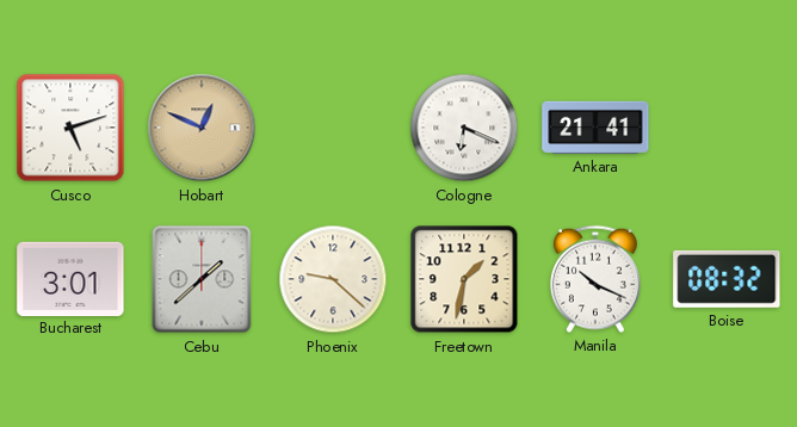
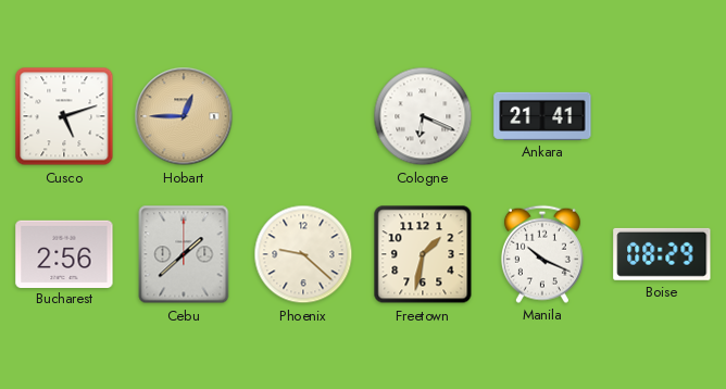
Hobart: 12:49 -> 12:45 (184, 116)
Bucharest: 3:01 -> 2:56 (64, 253)
Boise: 08:32 -> 08:29 (662, 254)
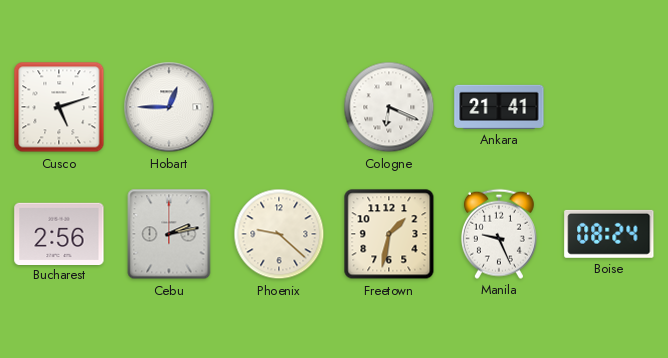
Hobart dial: champagne -> white (169, 107)
Cebu: 1:38 -> 2:13 (169, 234)
Manila: 10:19 -> 9:26 (499, 234)
Boise: 08:29 -> 08:24 (609, 234)
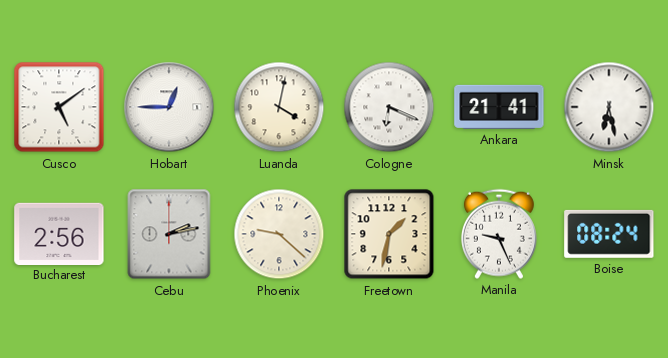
Cusco: 5:12 -> 5:09 (59, 107)
Luanda: none -> 4:02 (279, 107)
Minsk: none -> 6:28 (609, 107)
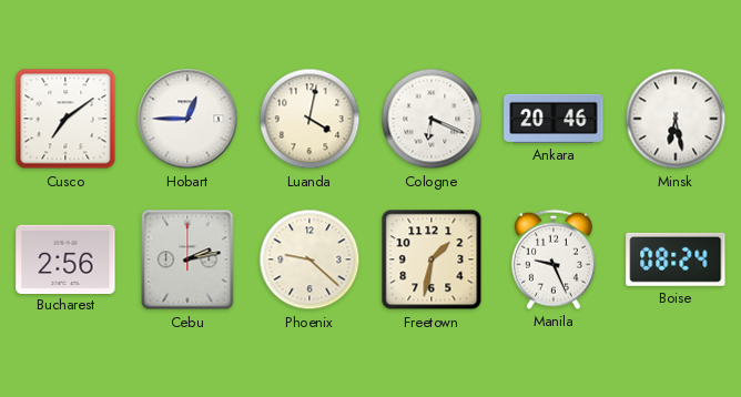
Cusco: 5:09 -> 7:09 (65, 119)
Ankara: 21:41 -> 20:46 (554, 119)
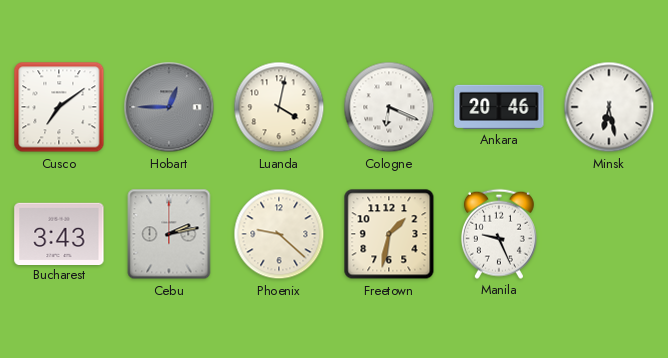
Hobart dial: white -> grey (169, 107)
Bucharest: 2:56 -> 3:43 (59, 233)
Boise: 08:24 -> none (676, 259)
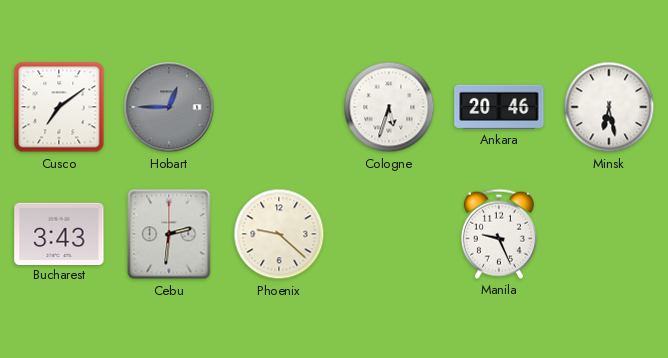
Luanda: 4:02 -> none (279, 107)
Cologne: 6:19 -> 5:33 (389, 107)
Cebu: 2:13 -> 2:31 (169, 234)
Freetown: 1:32 -> none (389, 234)
